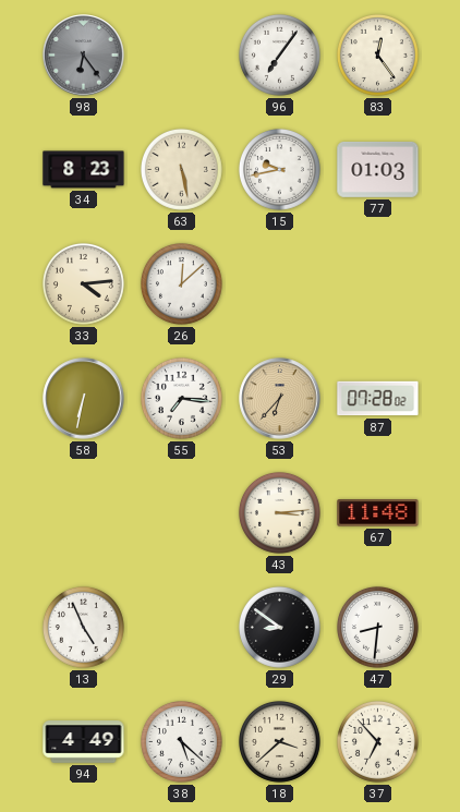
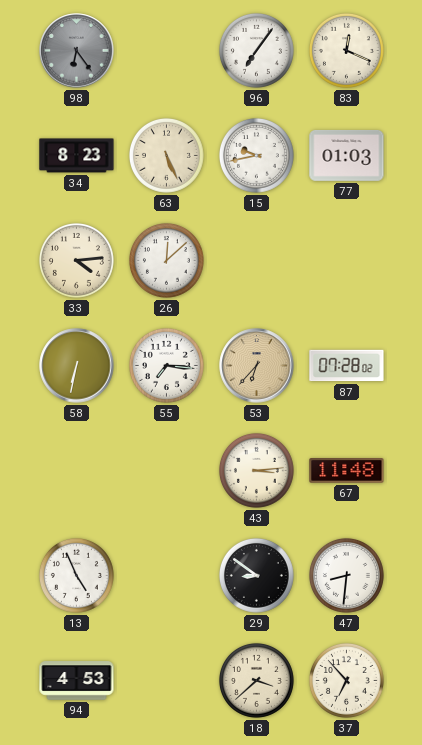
83: 12:24 -> 12:19 (346, 50)
63: 5:28 -> 5:26 (166, 155)
94: 4:49 -> 4:53 (77, 681)
38: 5:22 -> none (181, 741)
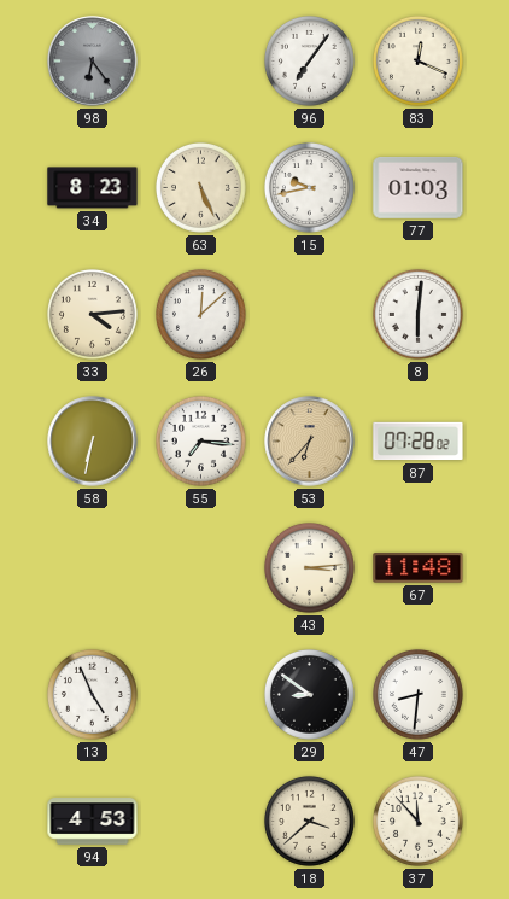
8: none -> 6:01 (417, 314)
37: 6:53 -> 11:53 (417, 821)
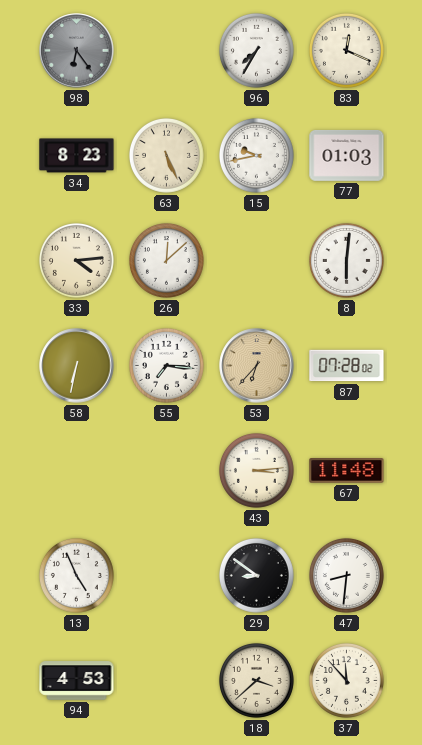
96: 7:06 -> 7:35 (256, 50)
